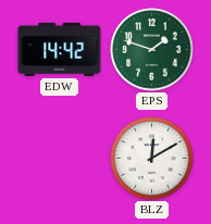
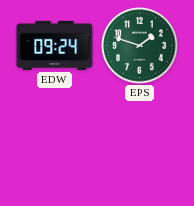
EDW: 14:42 -> 09:24 (55, 45)
BLZ: 12:10 -> none (152, 159)
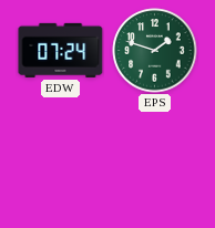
EDW: 09:24 -> 07:24 (61, 50)
